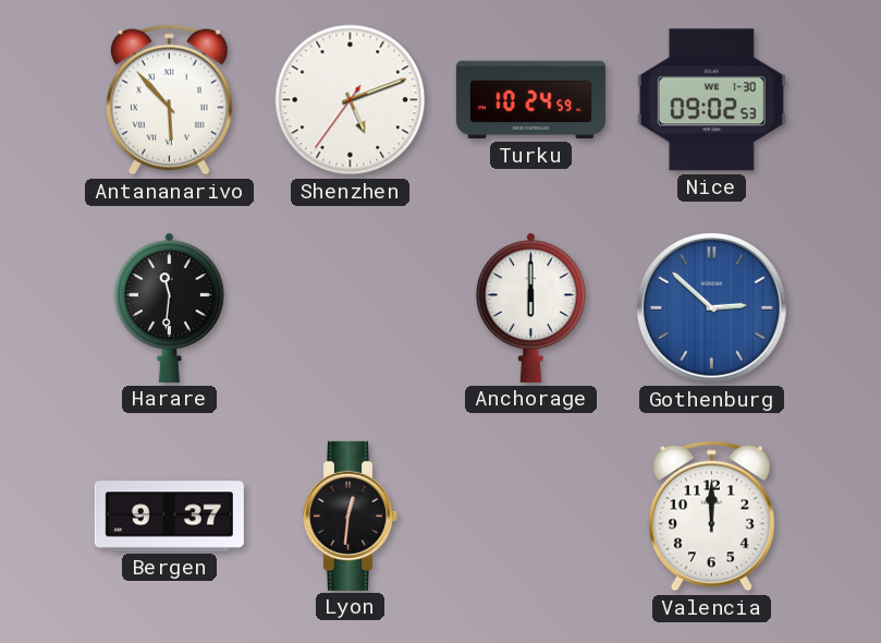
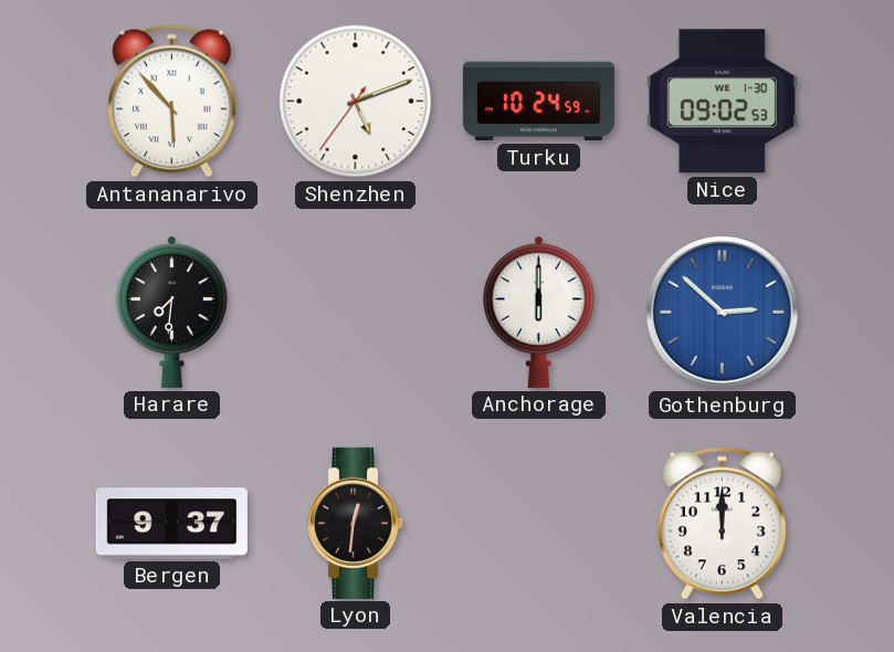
Harare: 11:31 -> 7:31 (171, 312)
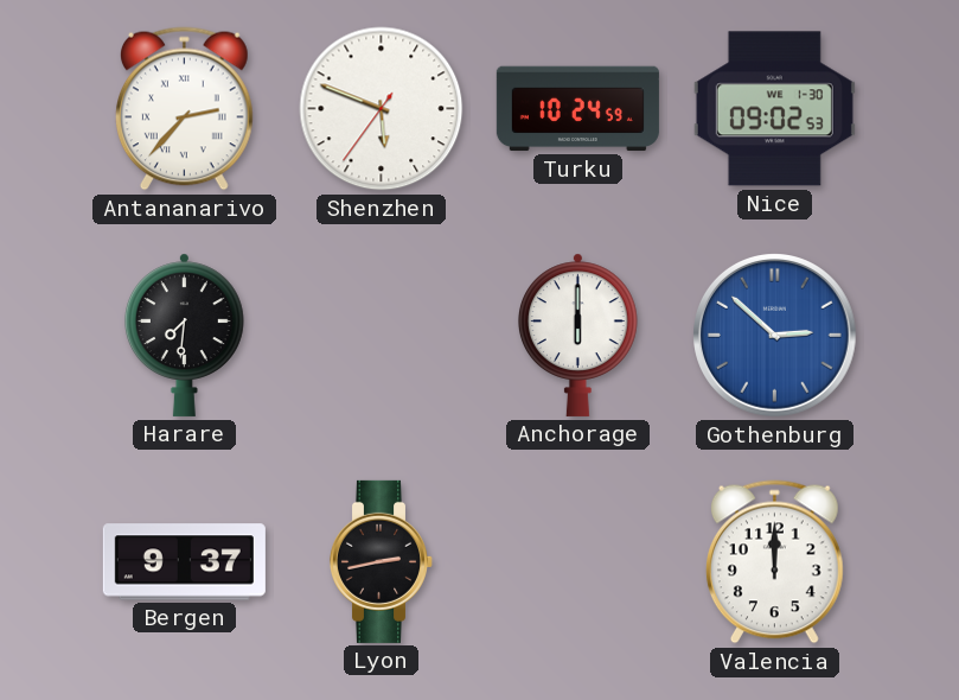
Antananarivo: 5:53 -> 2:37 (184, 109)
Shenzhen: 5:11 -> 5:48 (382, 109)
Lyon: 12:31 -> 2:43 (382, 561)
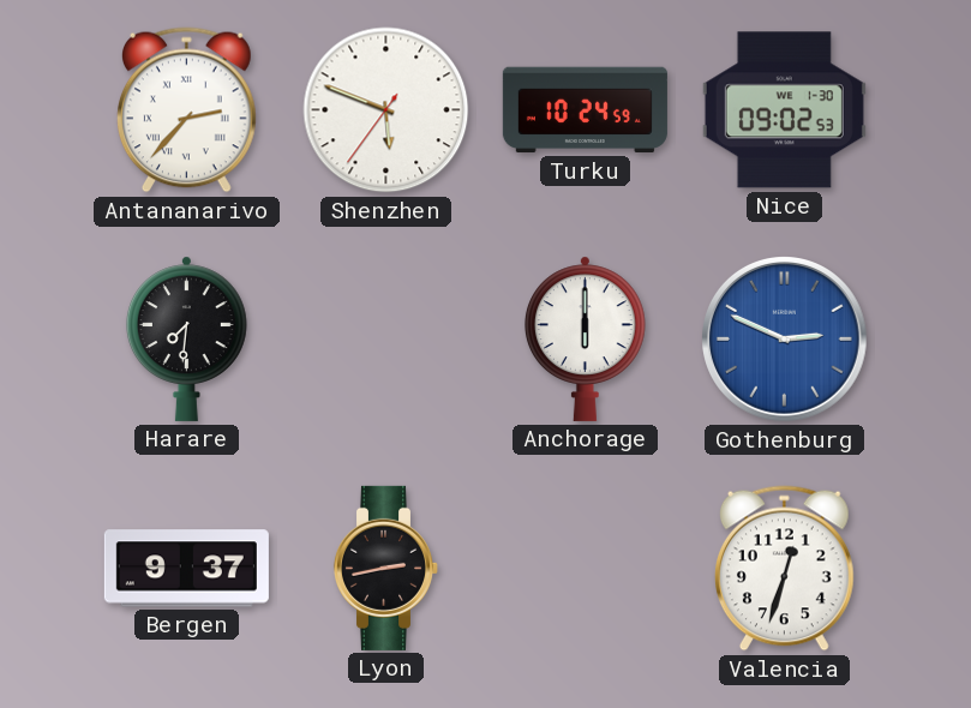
Gothenburg: 2:52 -> 2:49 (785, 340)
Valencia: 12:00 -> 12:33 (784, 569)
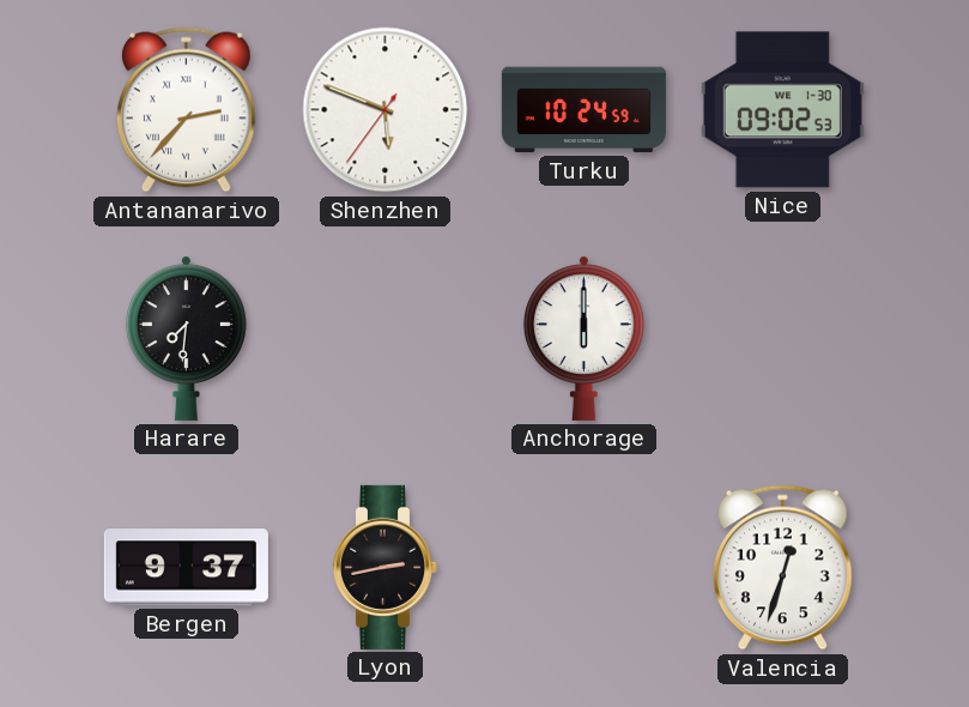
Gothenburg: 2:49 -> none (785, 340)
